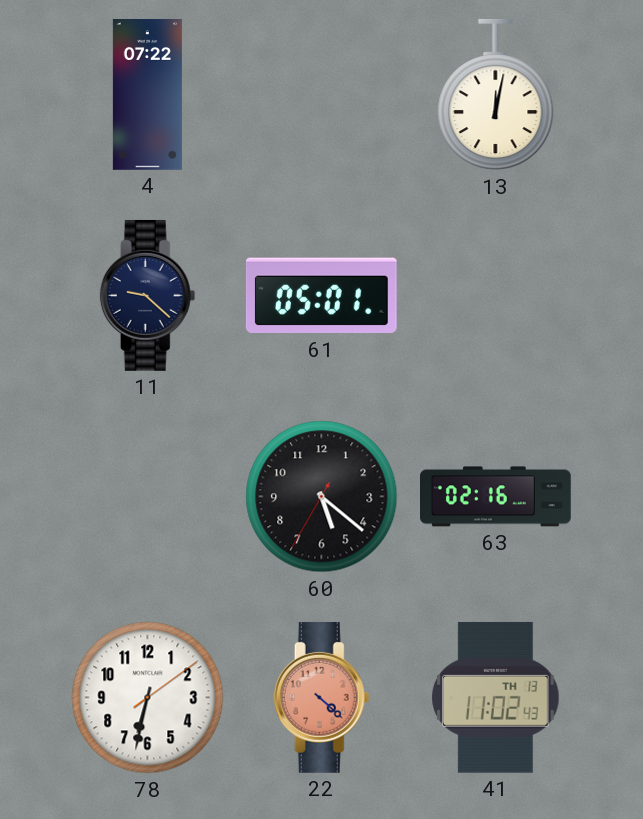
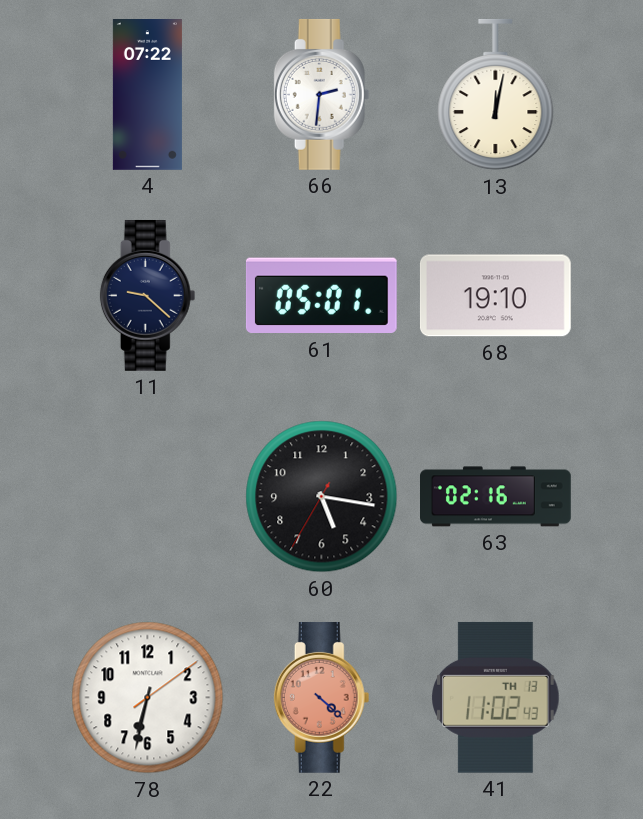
66: none -> 2:31 (322, 94)
68: none -> 19:10 (495, 296)
60: 5:21 -> 5:16 (322, 497)
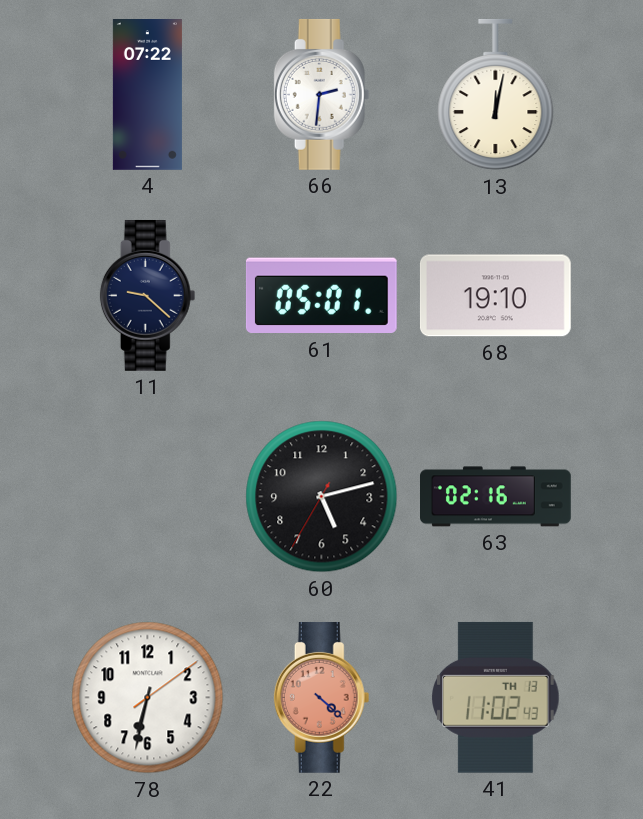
60: 5:16 -> 5:12 (322, 497)
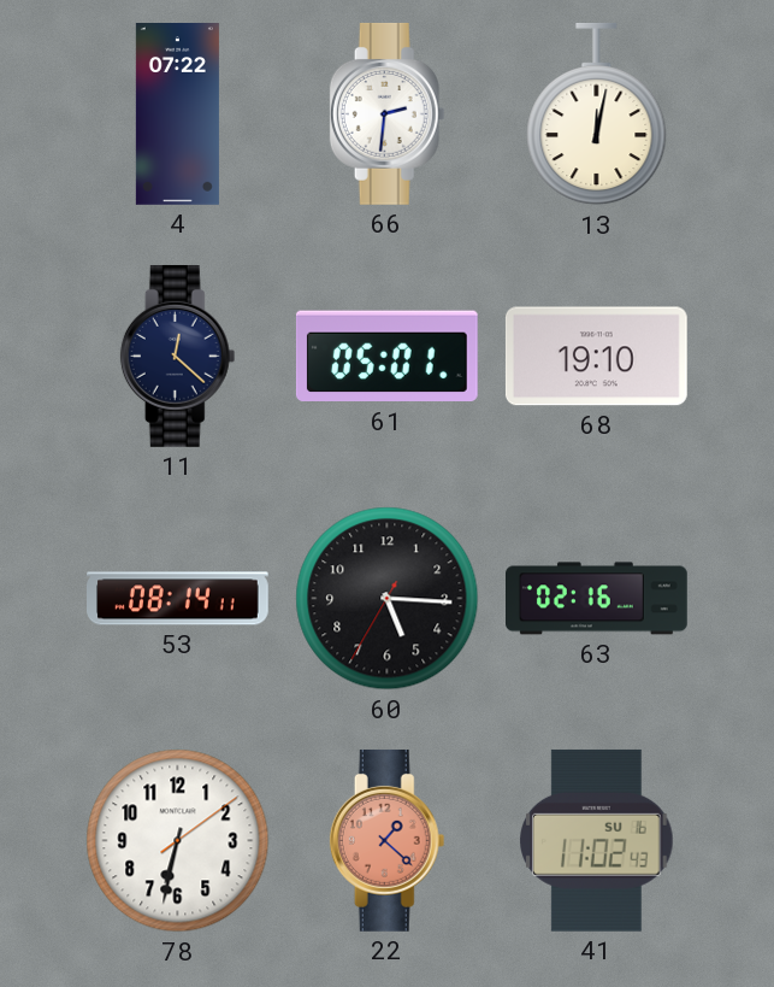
11: 9:22 -> 12:22 (178, 356)
53: none -> 08:14 (178, 599)
60: 5:12 -> 5:15 (388, 599)
22: 4:22 -> 1:22 (388, 840)
41 date: TH 13 -> SU 16 (597, 840)
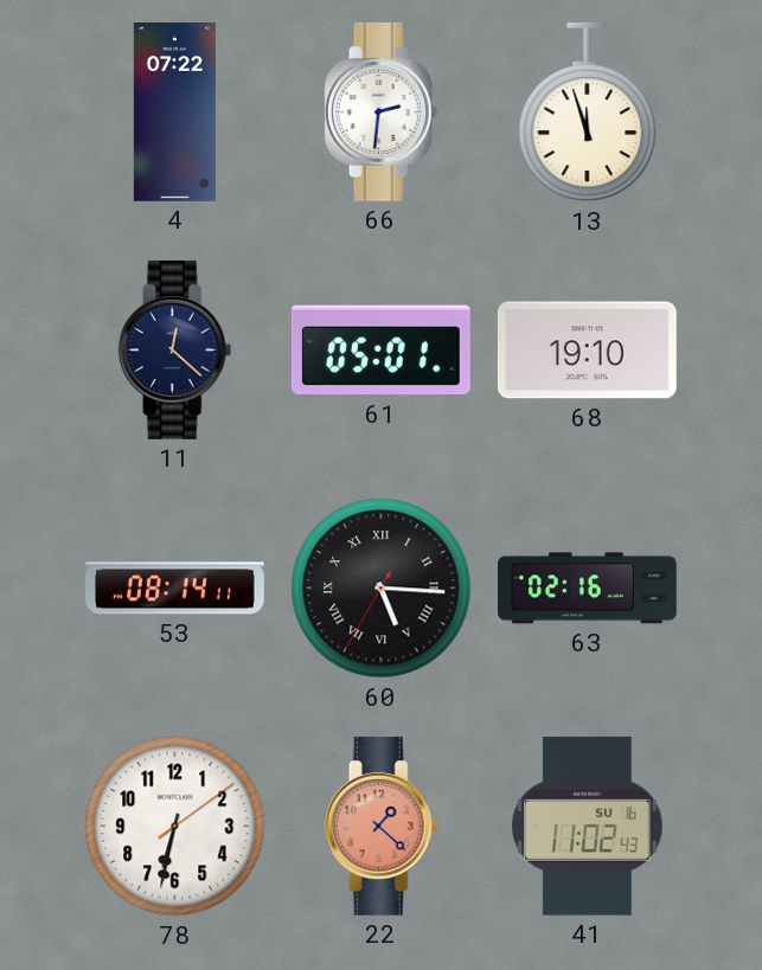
13: 12:02 -> 11:57 (588, 113)
60 numerals: Arabic -> Roman (382, 589)
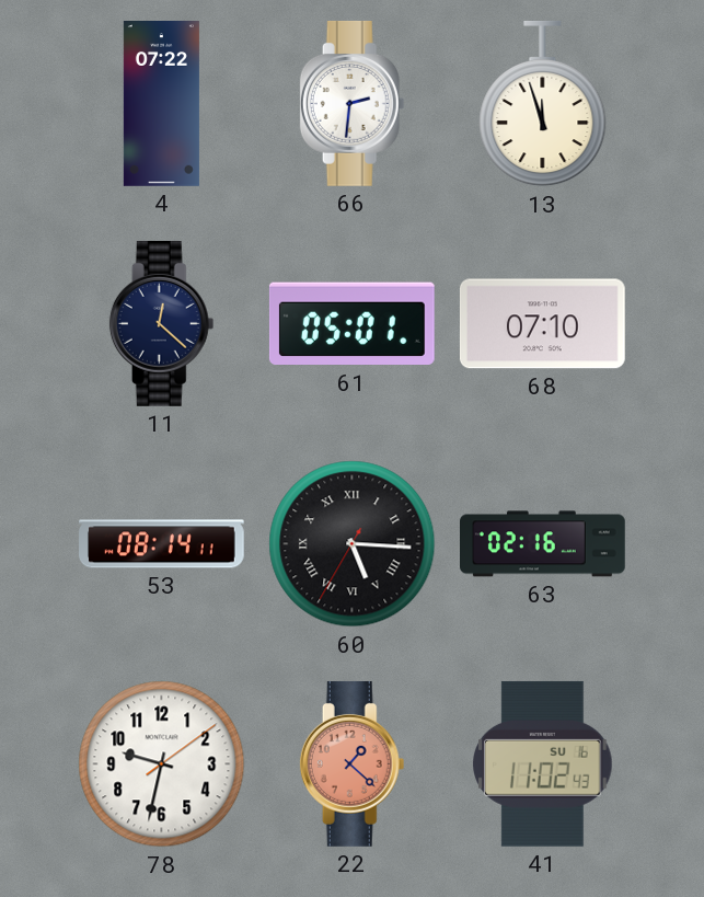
68: 19:10 -> 07:10 (542, 324)
78: 6:32 -> 9:32 (162, 764)
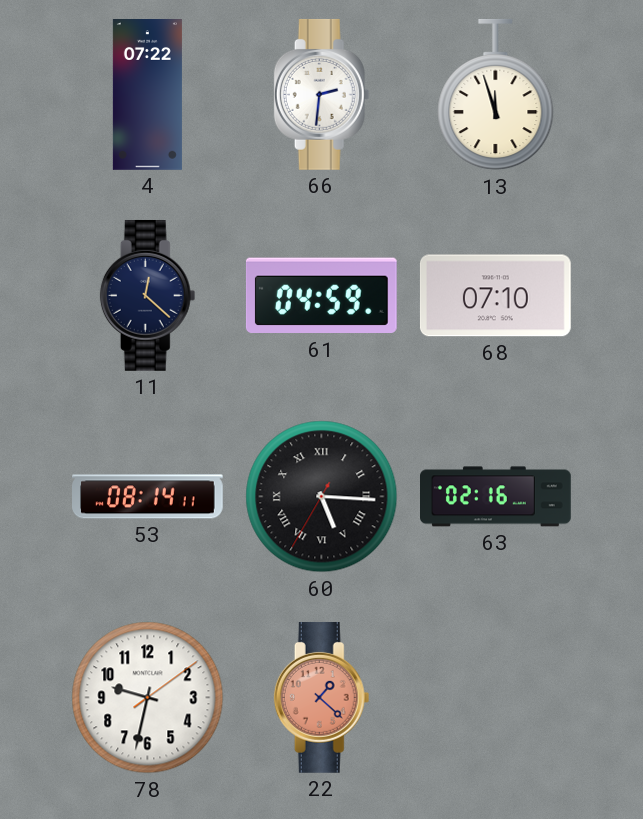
61: 05:01 -> 04:59 (321, 296)
41: 11:02 -> none (543, 763)
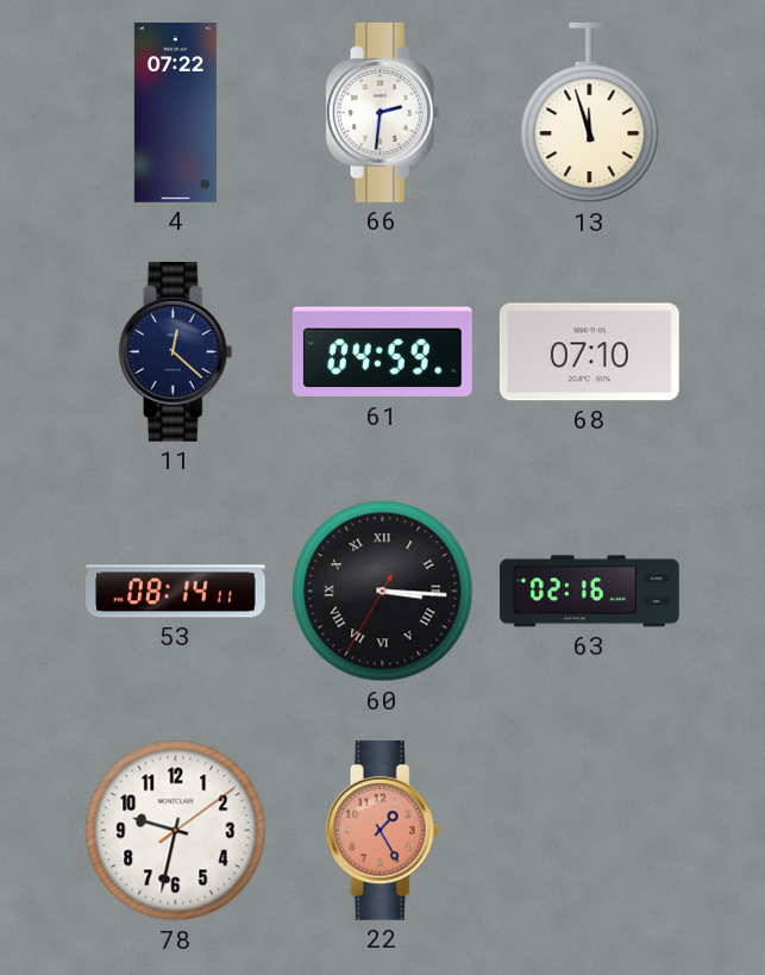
60: 5:15 -> 3:15 (383, 592)
22: 1:22 -> 1:25 (383, 830)
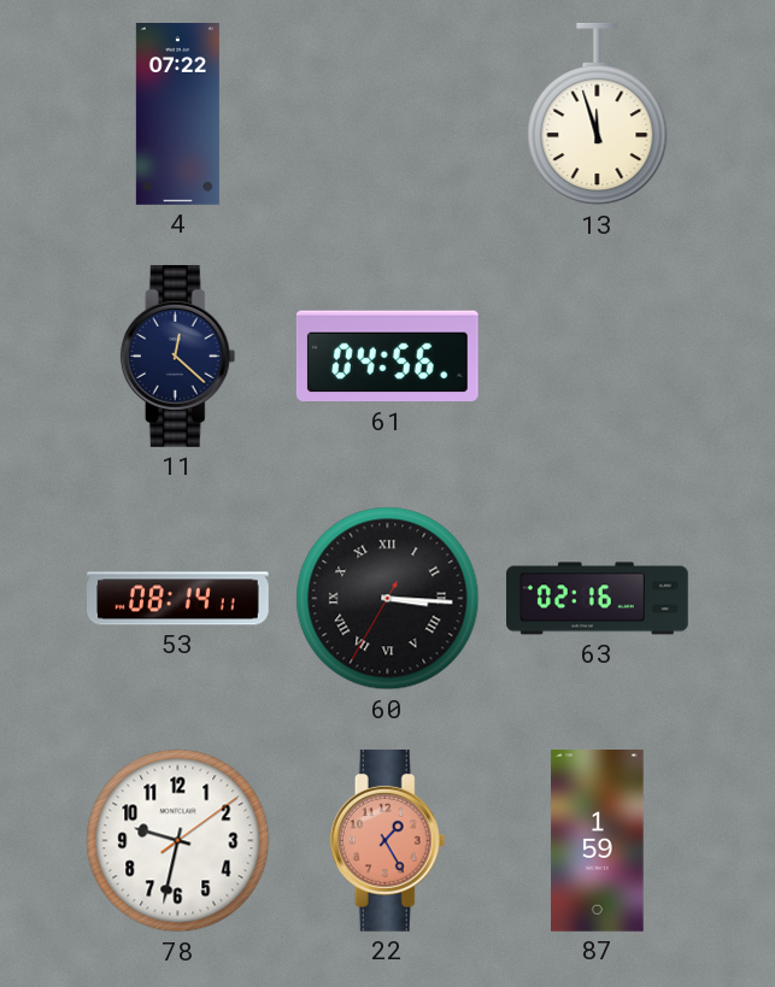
66: 2:31 -> none (383, 112)
61: 04:59 -> 04:56 (387, 357)
68: 07:10 -> none (589, 352)
87: none -> 1:59 (598, 841)
